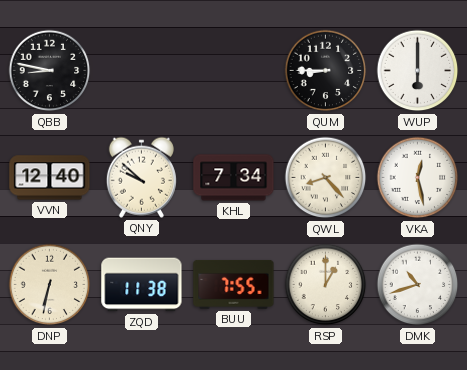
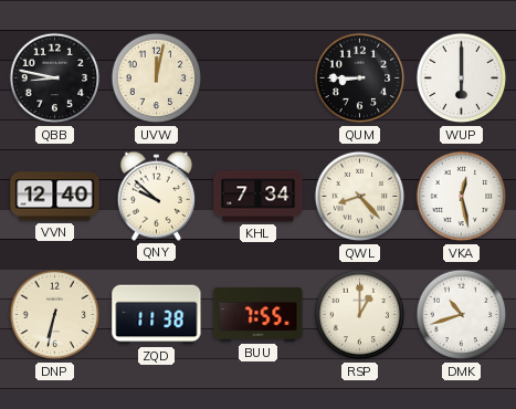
UVW: none -> 12:02 (157, 78)
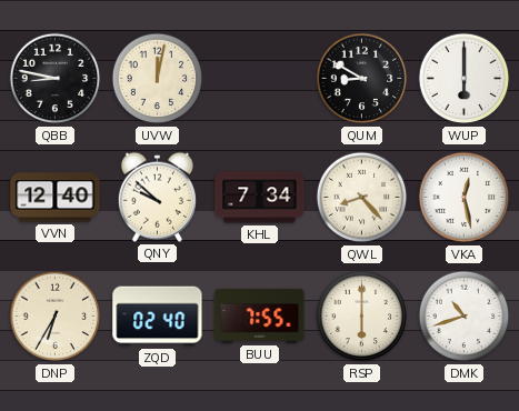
QUM: 8:45 -> 8:50 (362, 79)
DNP: 6:32 -> 6:35 (56, 317)
ZQD: 11:38 -> 02:40 (158, 317)
RSP: 1:00 -> 6:00 (362, 317)
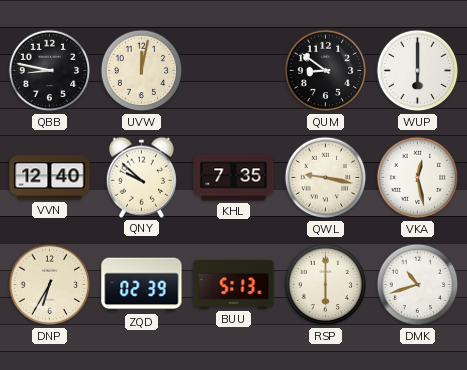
QUM: 8:50 -> 8:51 (326, 71)
KHL: 7:34 -> 7:35 (234, 178)
QWL: 8:23 -> 9:17 (326, 178)
ZQD: 02:40 -> 02:39 (142, 285)
BUU: 7:55 -> 5:13 (234, 284)
